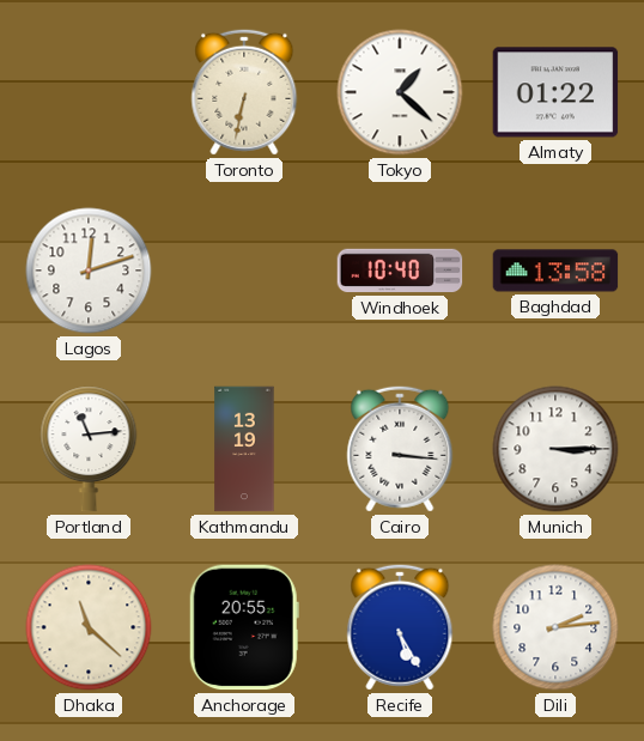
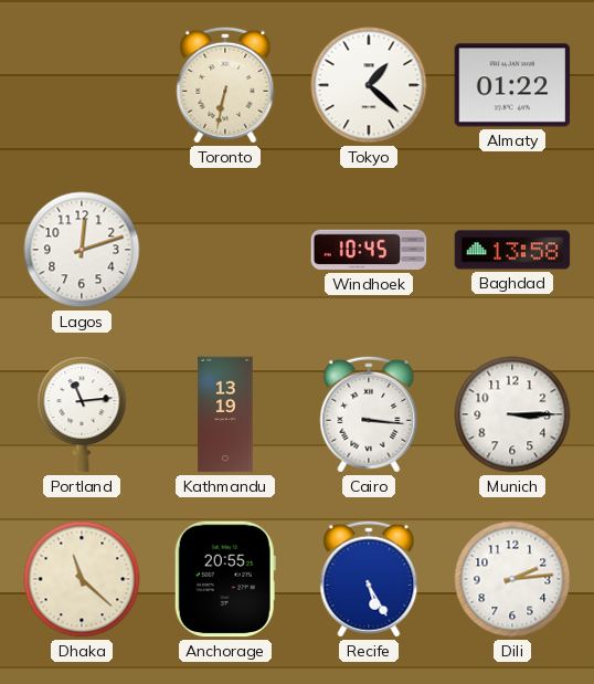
Windhoek: 10:40 -> 10:45 (369, 250)
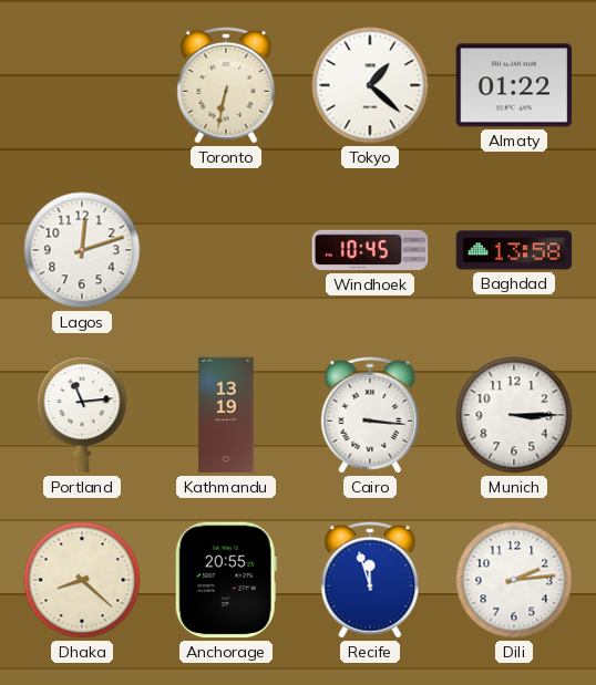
Dhaka: 11:22 -> 8:22 (82, 580)
Recife: 5:25 -> 11:57 (370, 580)
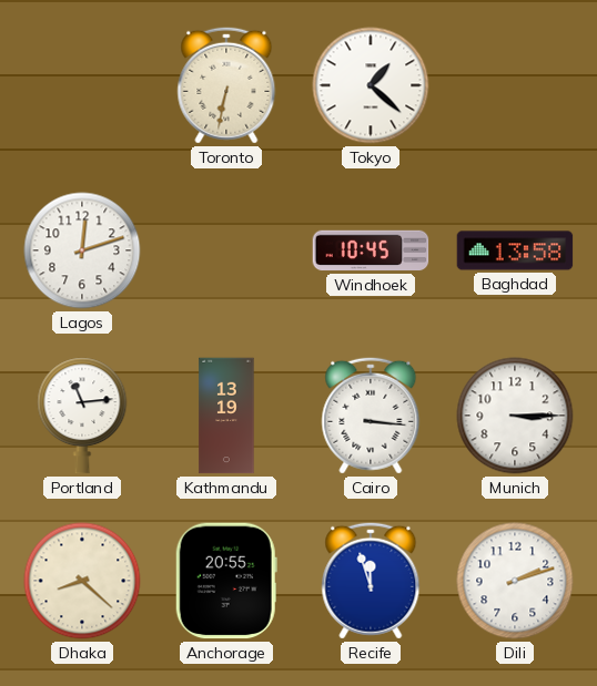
Almaty: 01:22 -> none (514, 85)
Dili: 2:14 -> 2:12 (515, 581)
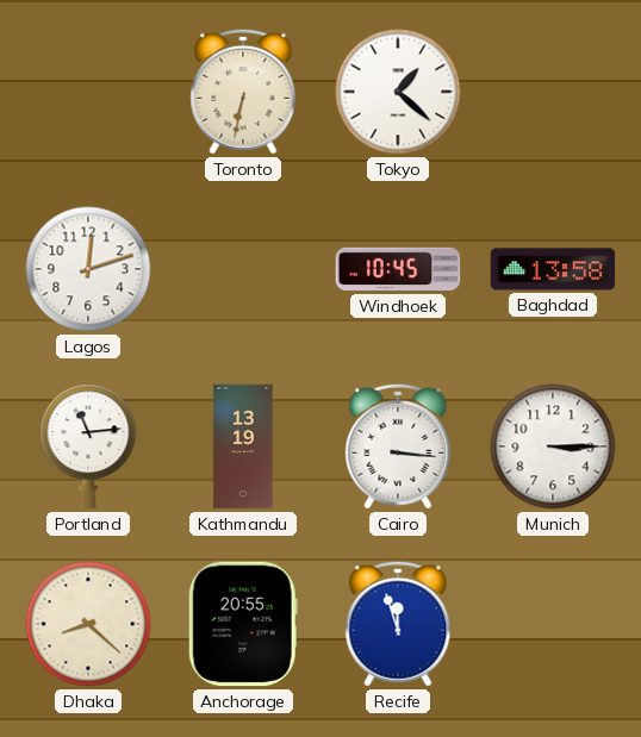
Dili: 2:12 -> none (515, 581)
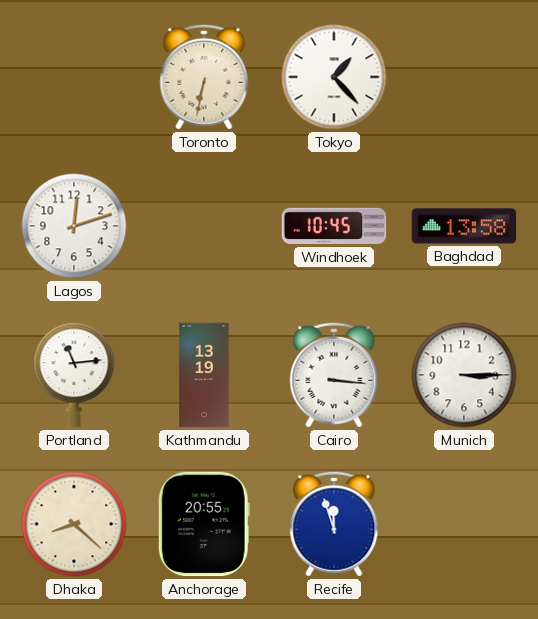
Tokyo: 1:22 -> 1:23 (334, 77)
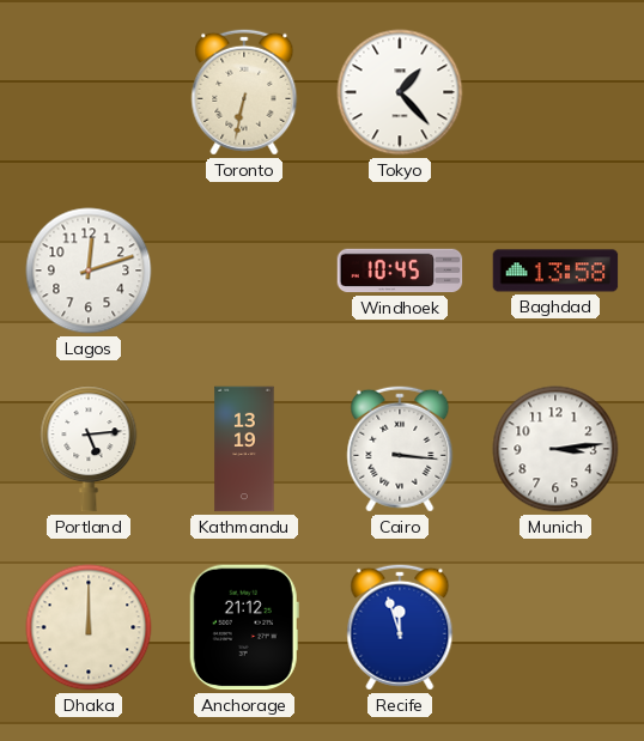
Portland: 11:14 -> 5:14 (89, 449)
Munich: 3:15 -> 3:14 (555, 449)
Dhaka: 8:22 -> 12:00 (89, 627)
Anchorage: 20:55 -> 21:12 (244, 627)
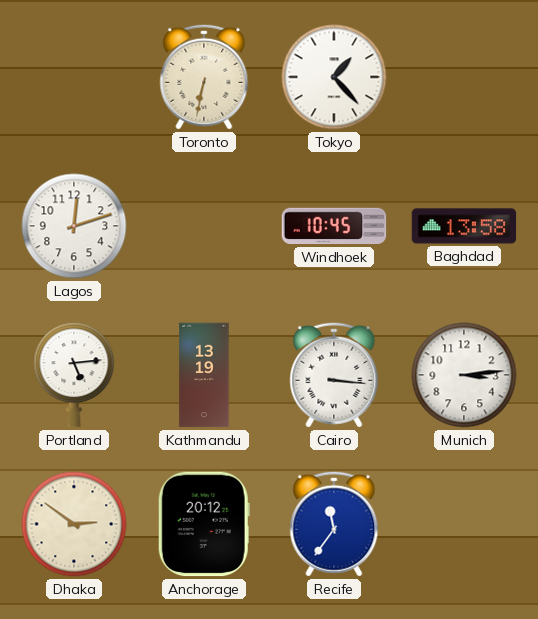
Dhaka: 12:00 -> 2:51 (74, 524)
Anchorage: 21:12 -> 20:12 (204, 524)
Recife: 11:57 -> 11:36 (334, 524)
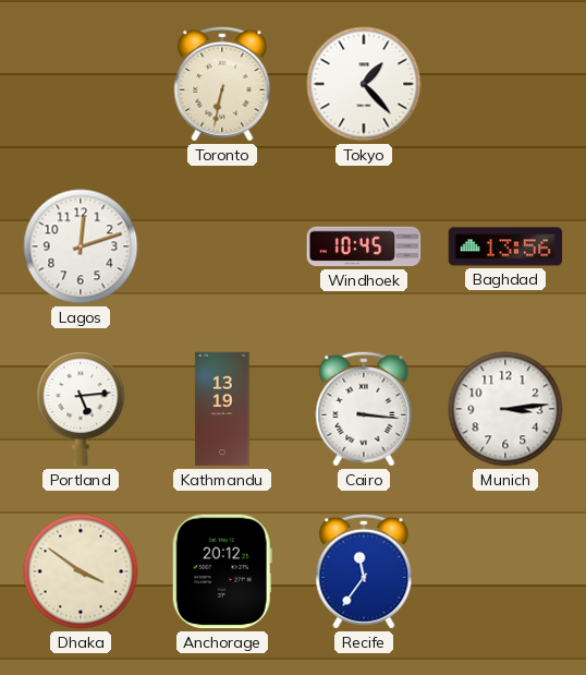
Baghdad: 13:58 -> 13:56 (505, 246)
Dhaka: 2:51 -> 3:51 (81, 571)
